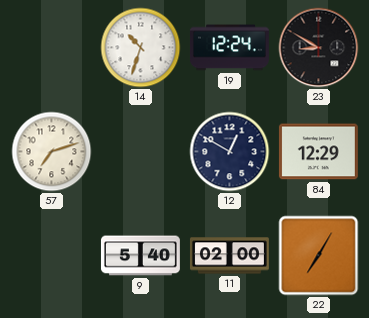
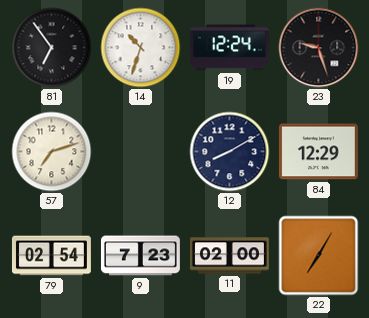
81: none -> 6:54 (52, 48)
23: 8:50 -> 9:27 (319, 48)
12: 12:50 -> 8:10 (230, 152)
79: none -> 02:54 (51, 256)
9: 5:40 -> 7:23 (140, 256)
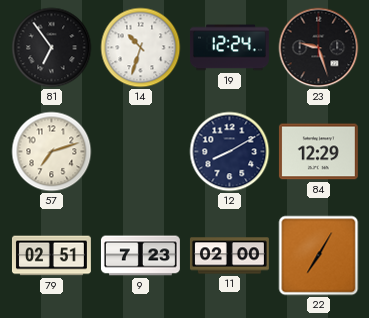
79: 02:54 -> 02:51 (51, 256)
